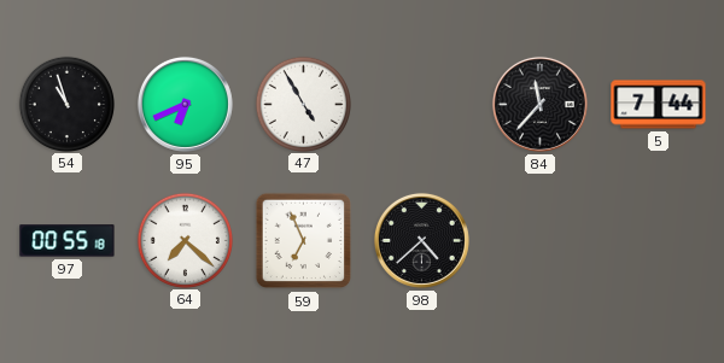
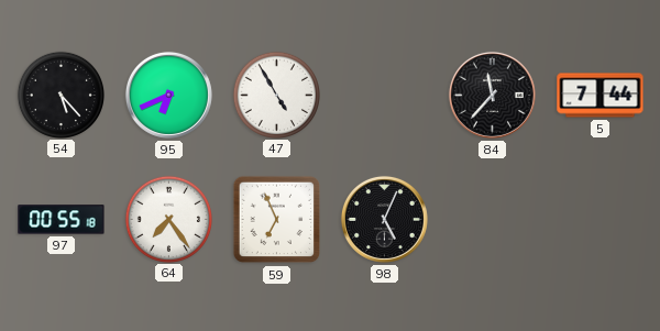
54: 10:57 -> 5:23 (61, 95)
64: 7:22 -> 7:24 (168, 219)
98: 4:38 -> 5:04 (384, 219)
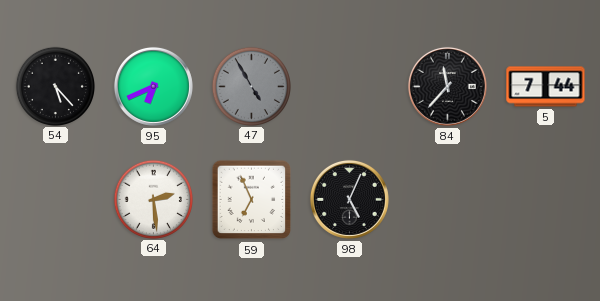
47 dial: white -> grey (251, 86)
97: 00:55 -> none (62, 220)
64: 7:24 -> 2:29 (153, 199)
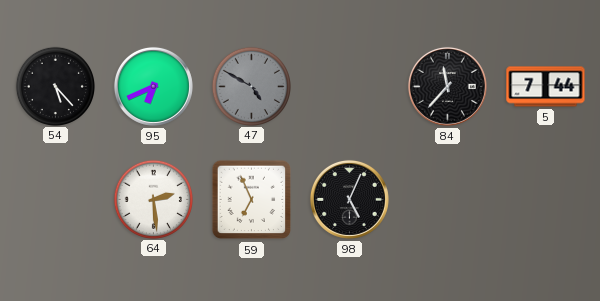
47: 4:55 -> 4:50 (251, 86)
